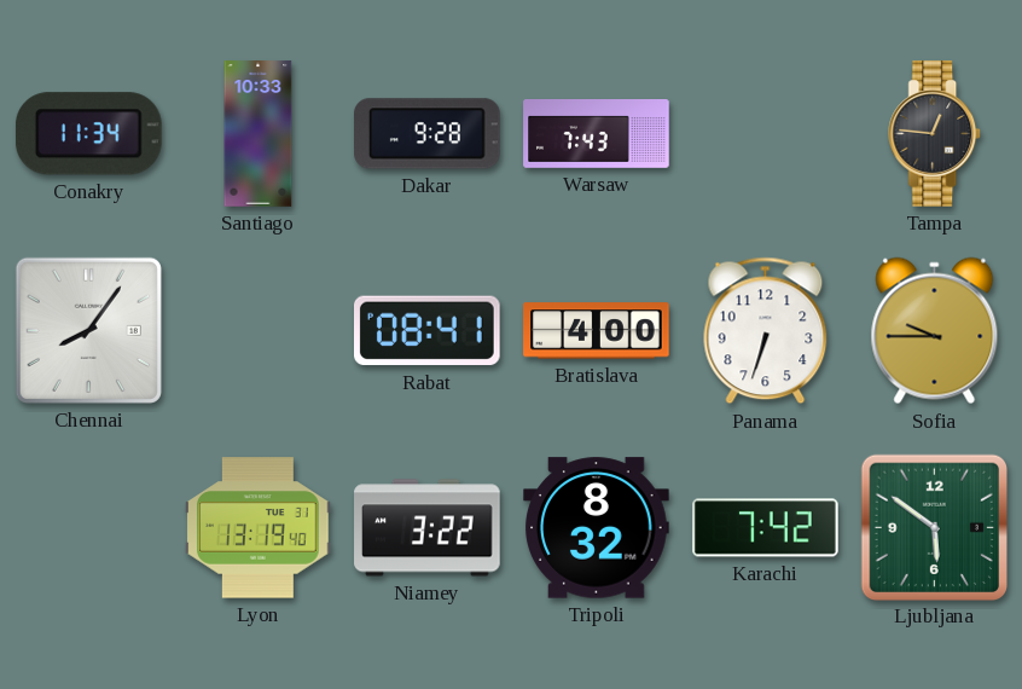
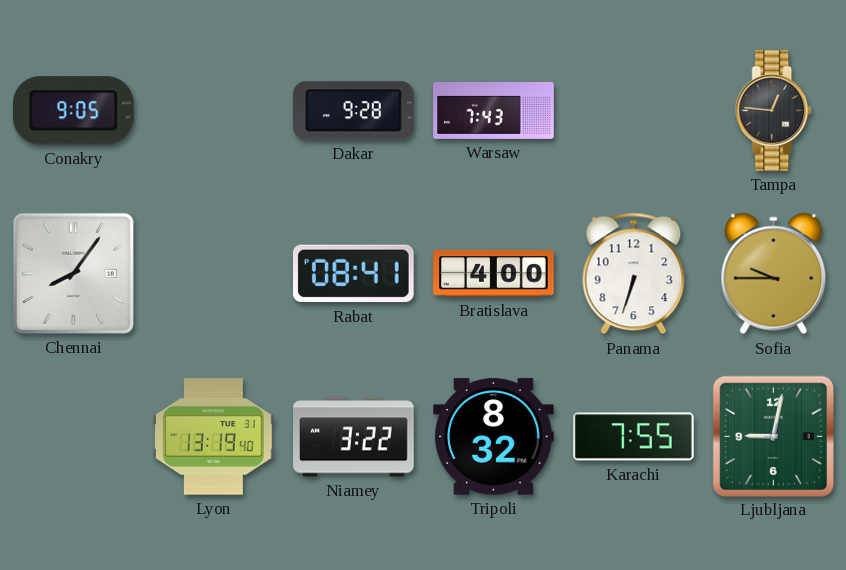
Conakry: 11:34 -> 9:05 (73, 111)
Santiago: 10:33 -> none (259, 134)
Karachi: 7:42 -> 7:55 (634, 437)
Ljubljana: 5:51 -> 9:02 (773, 436)
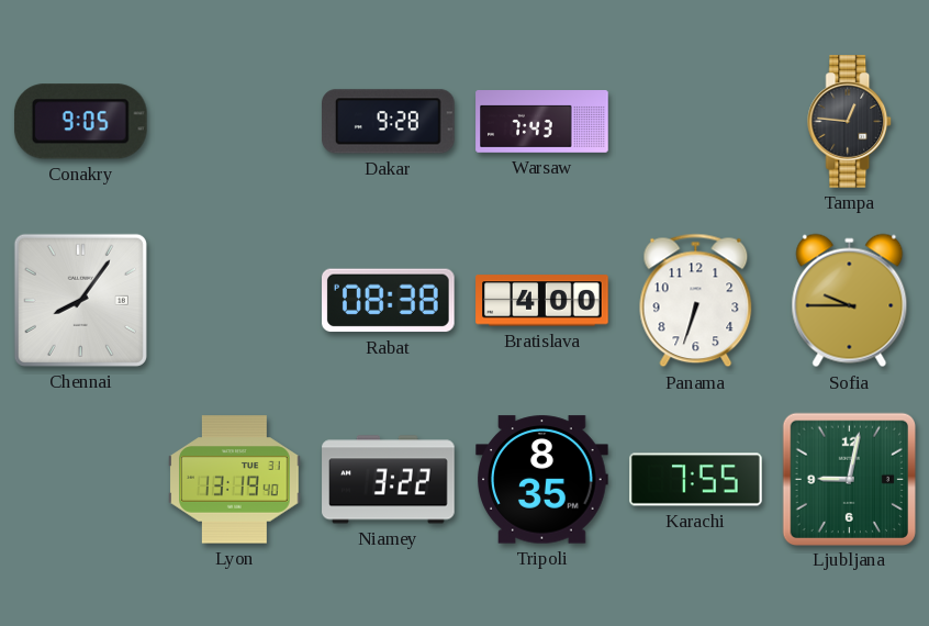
Rabat: 08:41 -> 08:38 (389, 301)
Tripoli: 8:32 -> 8:35 (542, 480)
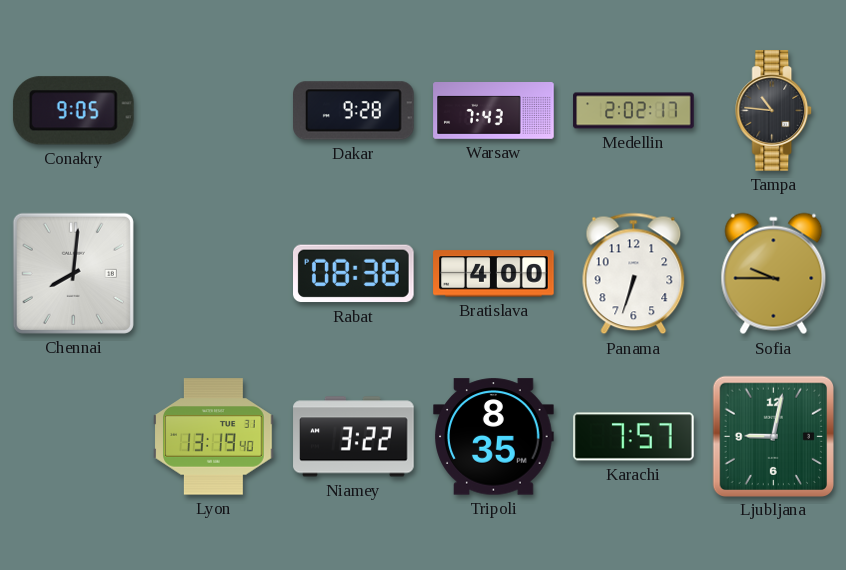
Medellin: none -> 2:02 (634, 111)
Tampa: 12:46 -> 10:46 (774, 111)
Chennai: 8:06 -> 8:01 (73, 273)
Karachi: 7:55 -> 7:57 (634, 437)
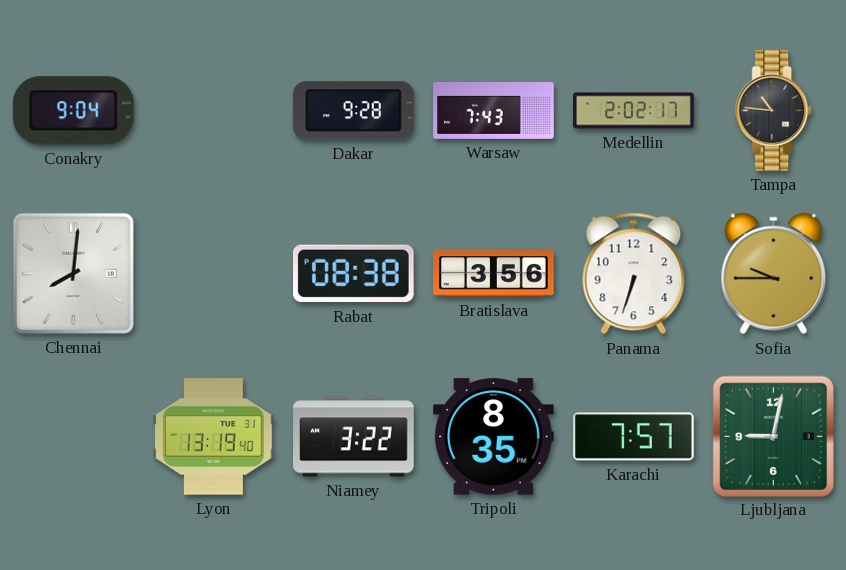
Conakry: 9:05 -> 9:04 (73, 111)
Bratislava: 4:00 -> 3:56 (494, 274)
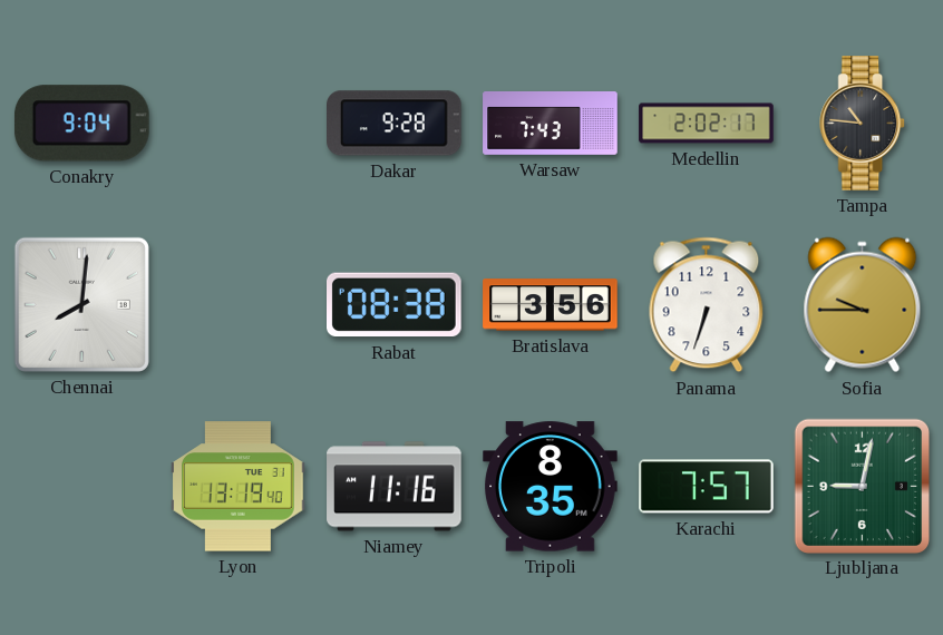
Niamey: 3:22 -> 11:16 (395, 487)
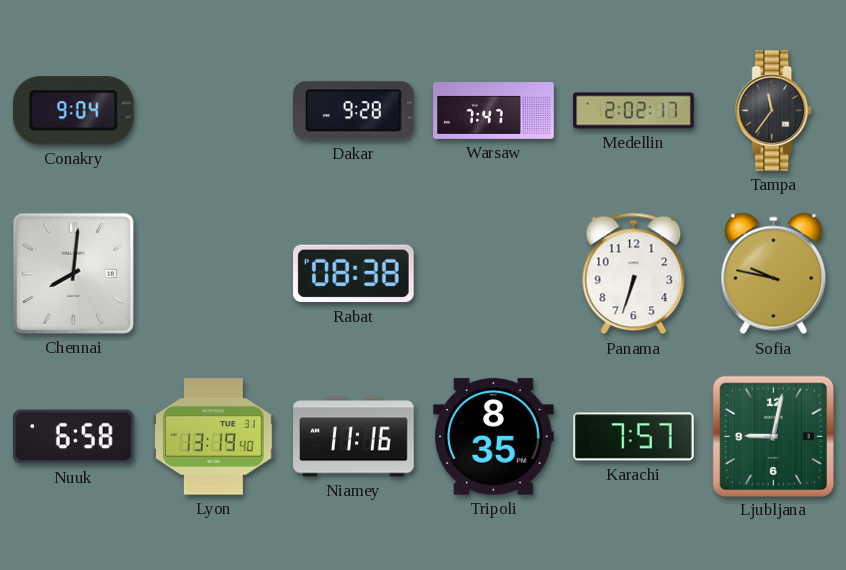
Warsaw: 7:43 -> 7:47 (494, 111)
Tampa: 10:46 -> 11:36 (774, 111)
Bratislava: 3:56 -> none (551, 305)
Sofia: 9:45 -> 9:47 (774, 274)
Nuuk: none -> 6:58 (73, 437)
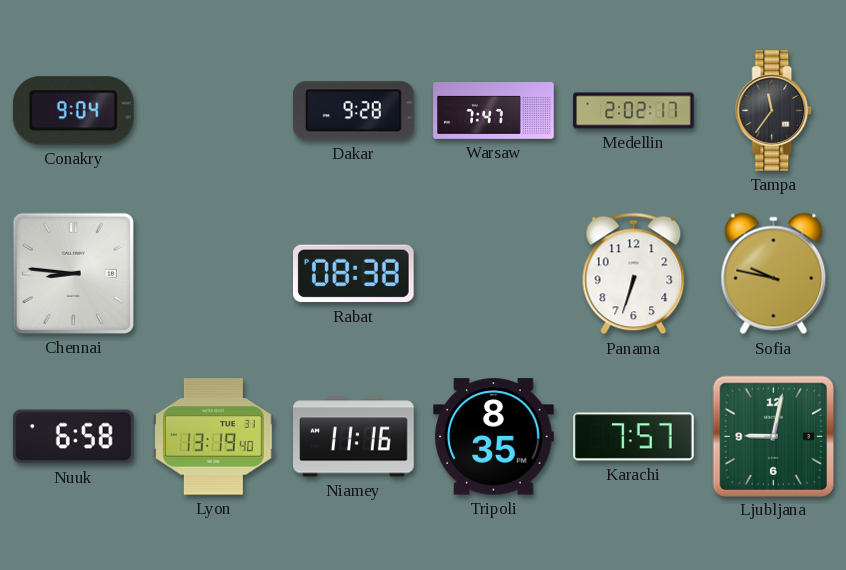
Chennai: 8:01 -> 8:46 (73, 273)
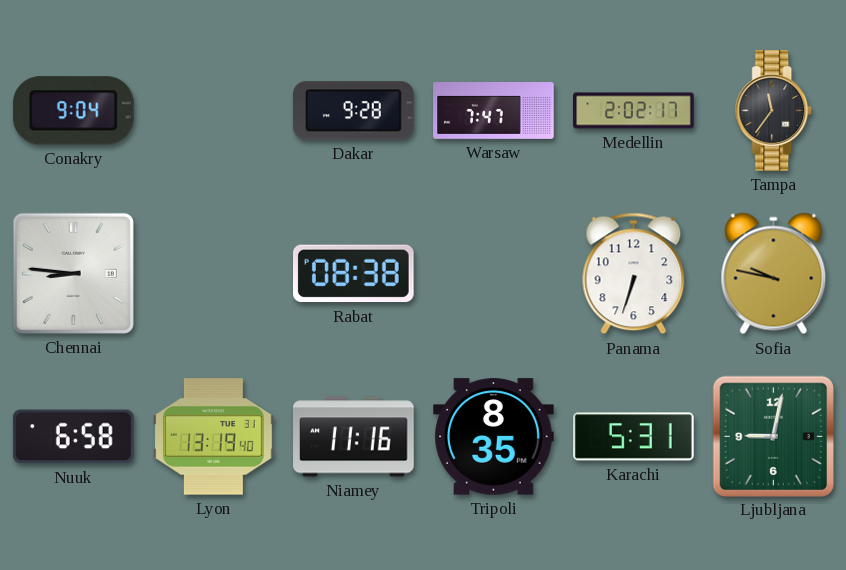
Karachi: 7:57 -> 5:31 (634, 437)
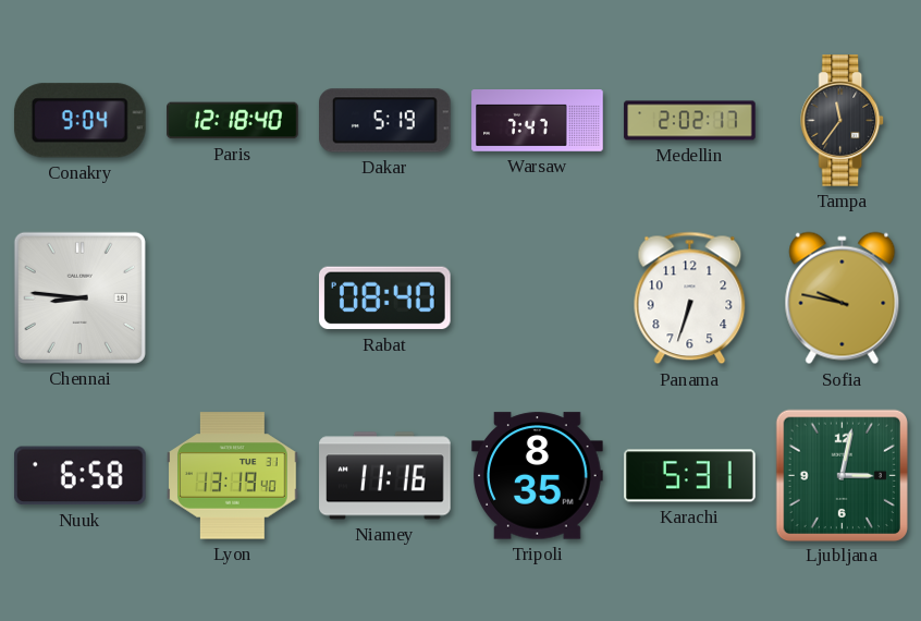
Paris: none -> 12:18 (233, 121)
Dakar: 9:28 -> 5:19 (385, 121)
Rabat: 08:38 -> 08:40 (385, 299)
Ljubljana: 9:02 -> 3:02 (842, 475)
